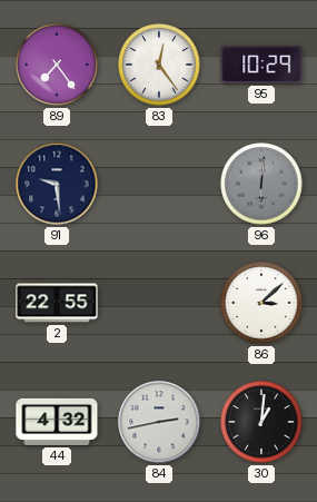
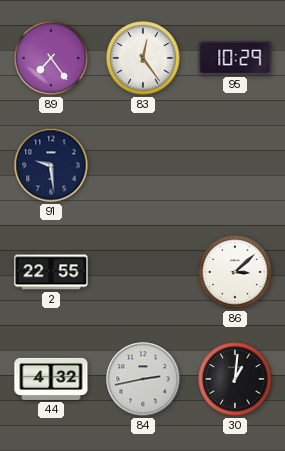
96: 6:01 -> none (261, 184)
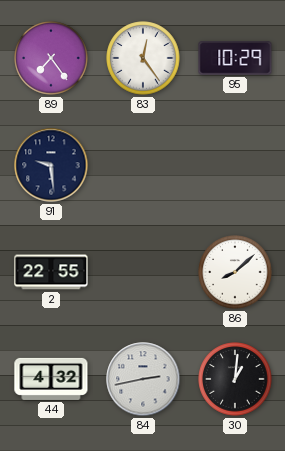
86: 3:08 -> 8:08 (235, 272)
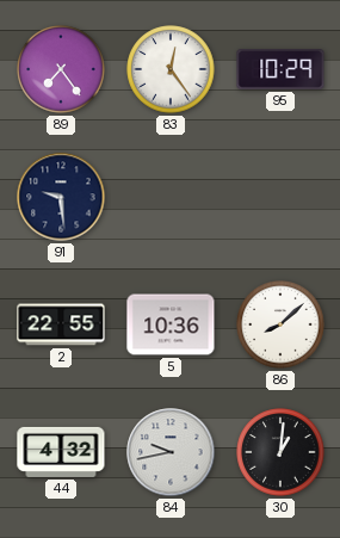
5: none -> 10:36 (171, 324)
84: 2:43 -> 9:43 (171, 452)
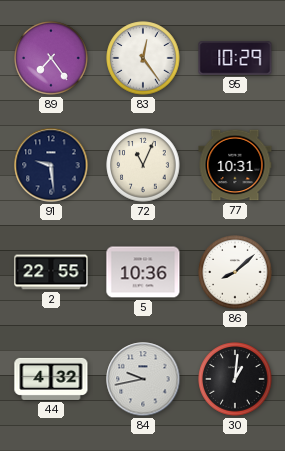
72: none -> 11:04 (143, 165)
77: none -> 10:31 (235, 165)
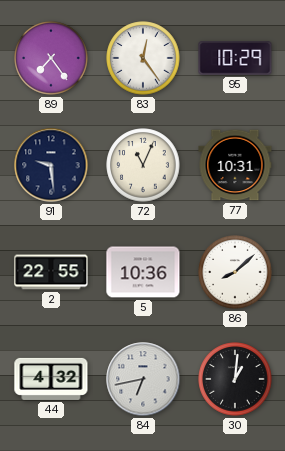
84: 9:43 -> 6:43 (143, 379)
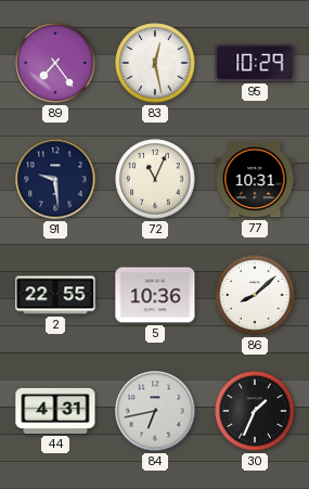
83: 12:24 -> 12:28 (155, 63)
44: 4:32 -> 4:31 (55, 411)
30: 1:01 -> 1:34 (255, 411)
